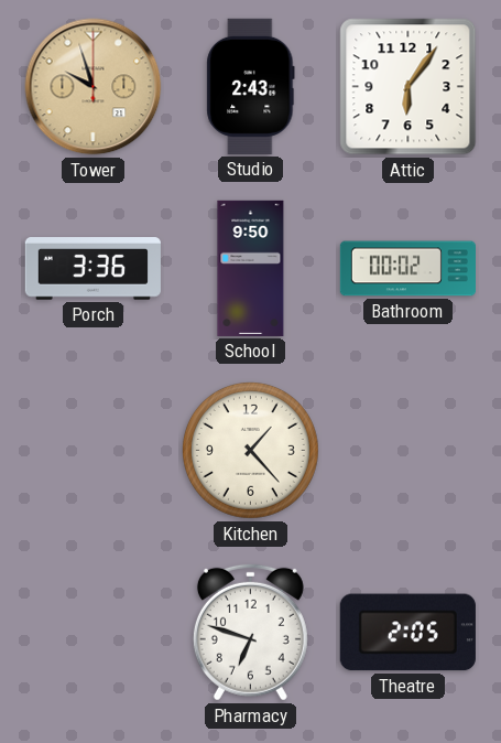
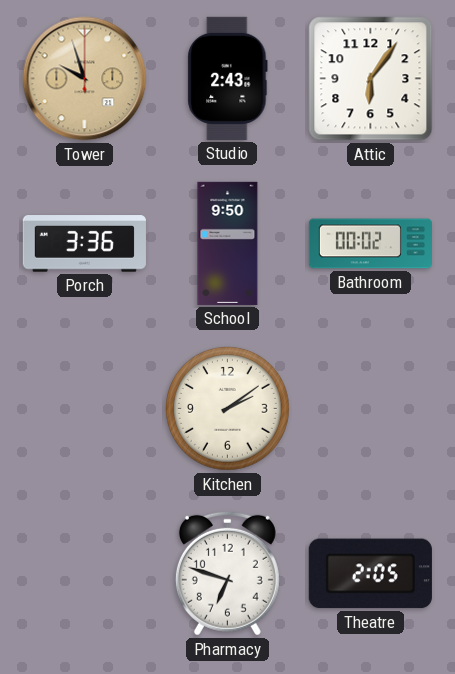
Kitchen: 1:23 -> 2:09 (227, 408)
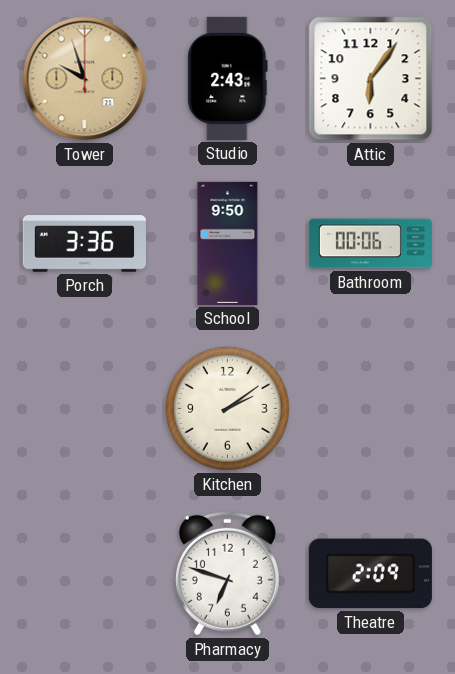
Bathroom: 00:02 -> 00:06 (370, 244)
Theatre: 2:05 -> 2:09 (370, 574)
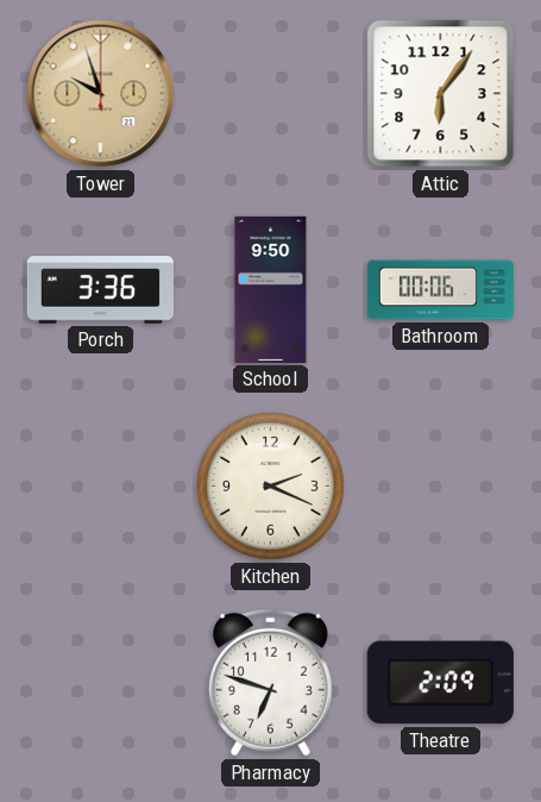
Studio: 2:43 -> none (228, 78)
Kitchen: 2:09 -> 2:19 (270, 485)
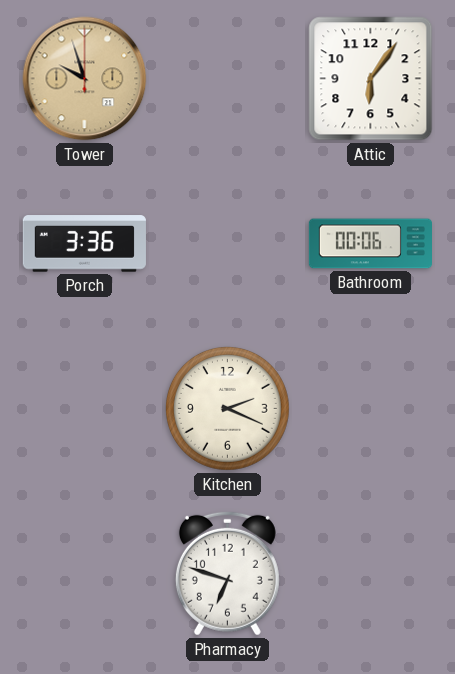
School: 9:50 -> none (271, 289)
Theatre: 2:09 -> none (440, 683)
